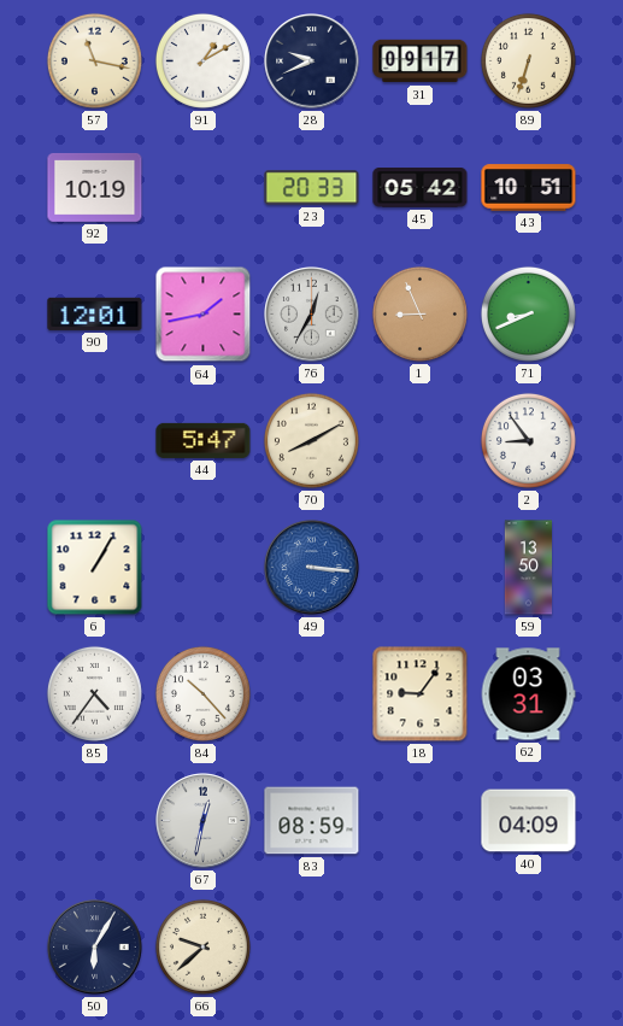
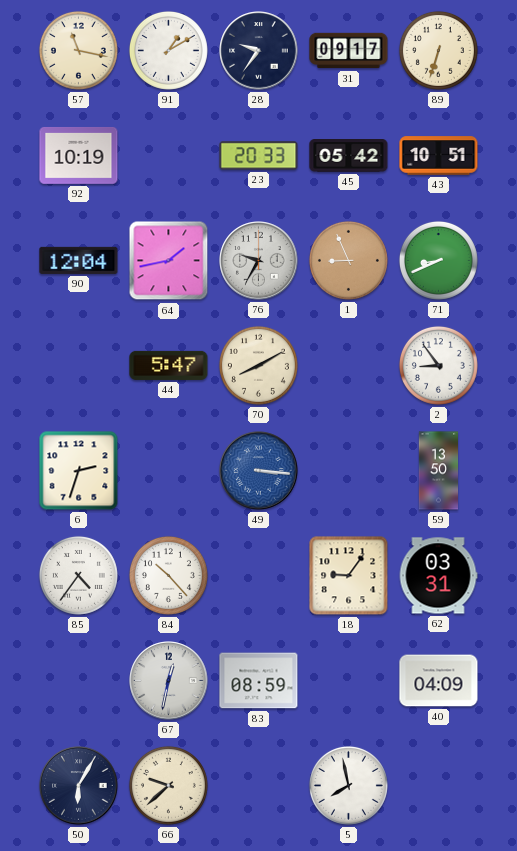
28: 9:41 -> 9:36 (259, 51)
90: 12:01 -> 12:04 (79, 260)
76: 12:35 -> 9:35 (259, 261)
6: 1:05 -> 2:33 (79, 471)
5: none -> 7:58 (348, 785)
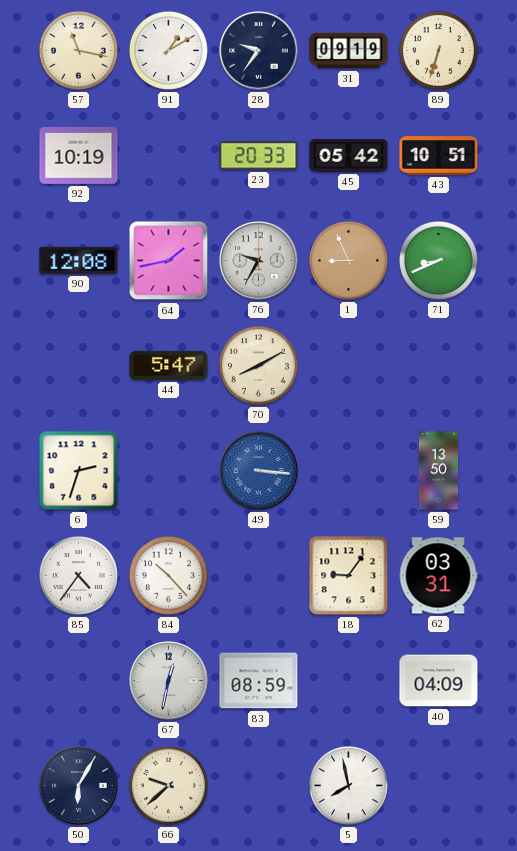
31: 09:17 -> 09:19 (349, 51)
90: 12:04 -> 12:08 (79, 260)
2: 8:54 -> none (438, 365)
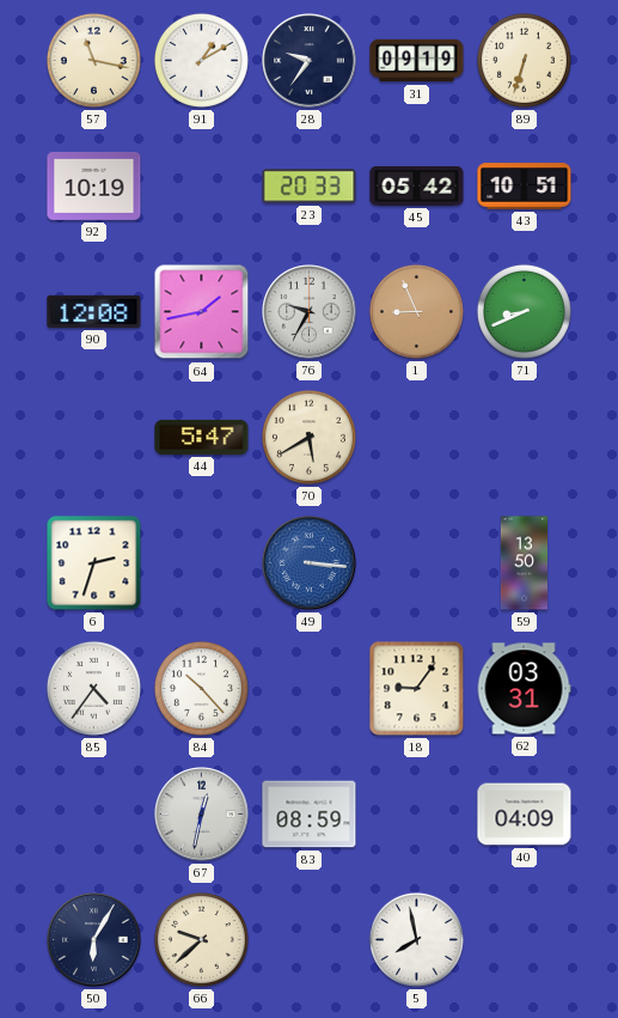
70: 8:10 -> 5:40 (308, 437)
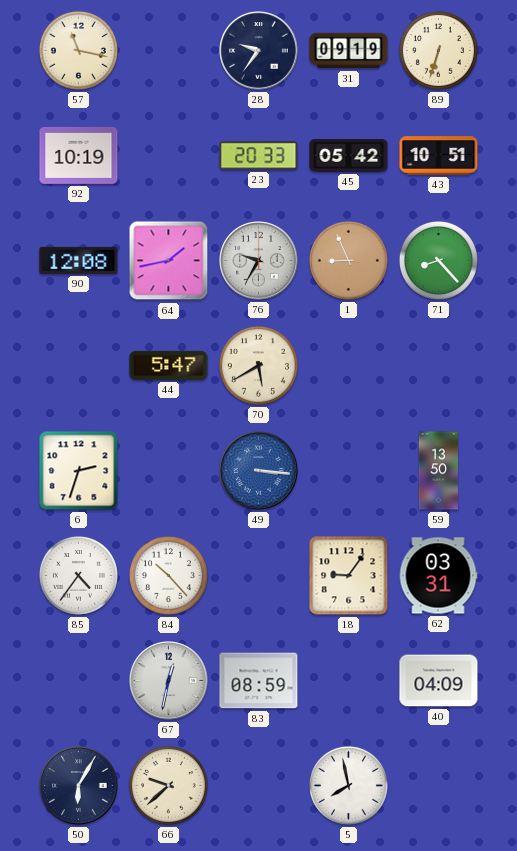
91: 1:10 -> none (201, 60)
71: 8:41 -> 8:23 (438, 260)
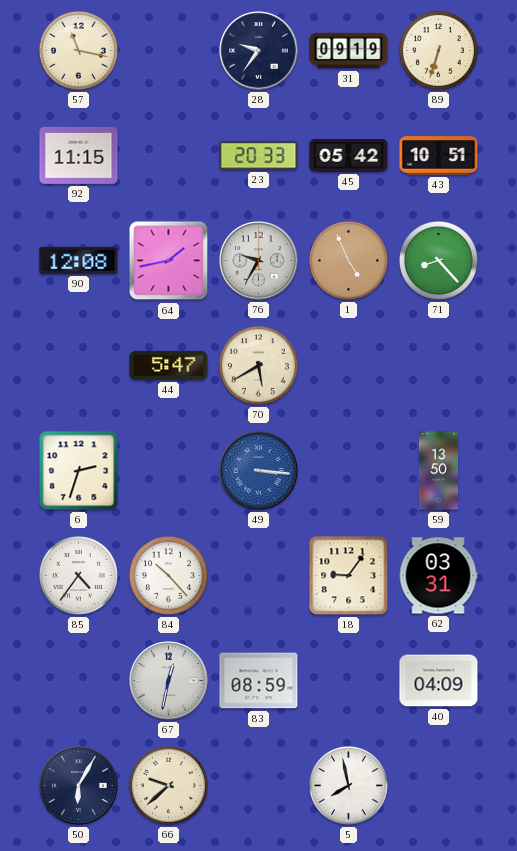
92: 10:19 -> 11:15 (79, 156)
1: 8:56 -> 4:56 (348, 260)
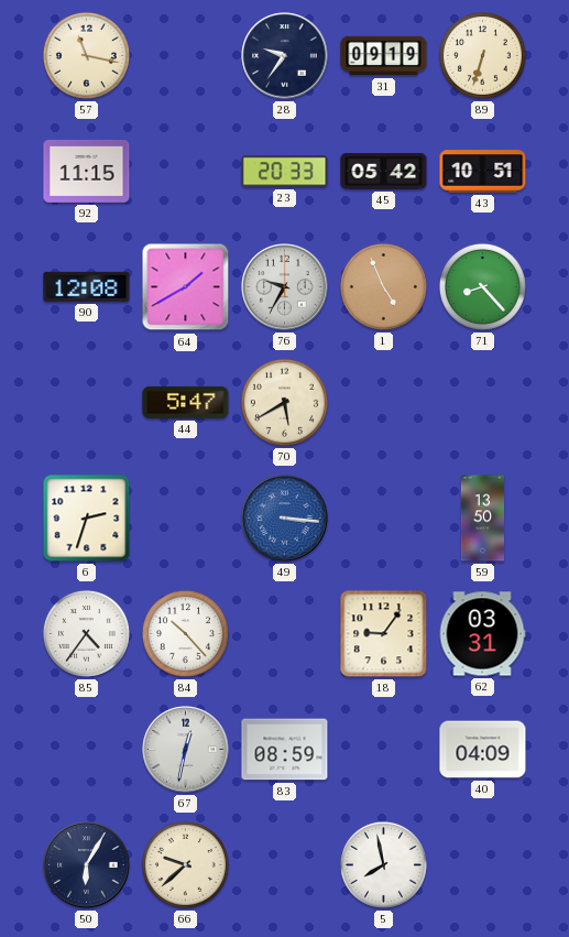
64: 1:43 -> 1:40 (186, 287)
